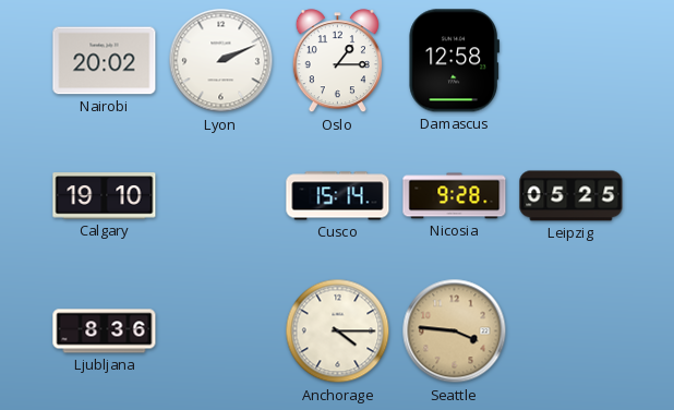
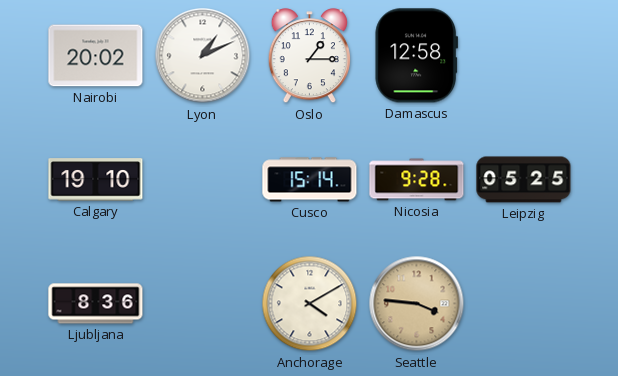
Lyon: 2:11 -> 1:11 (203, 56)
Anchorage: 4:15 -> 4:10 (310, 304)
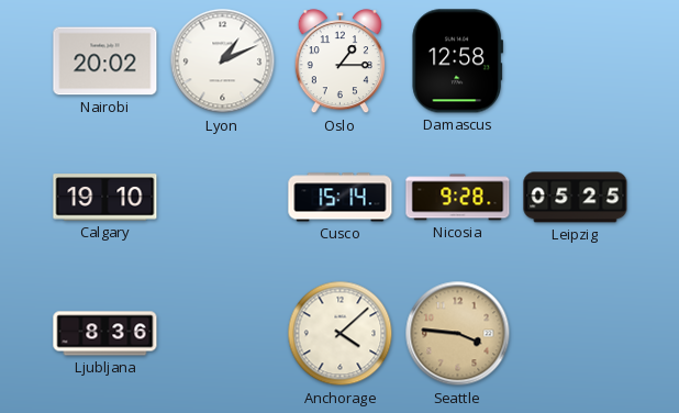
Anchorage: 4:10 -> 4:08 (341, 334)
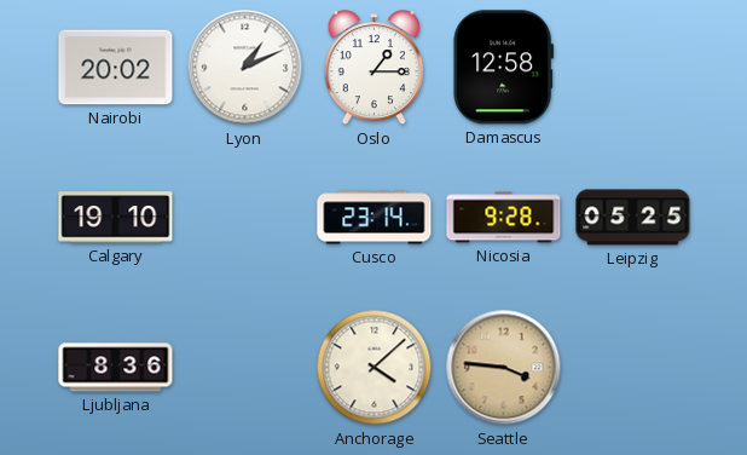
Cusco: 15:14 -> 23:14 (375, 218)
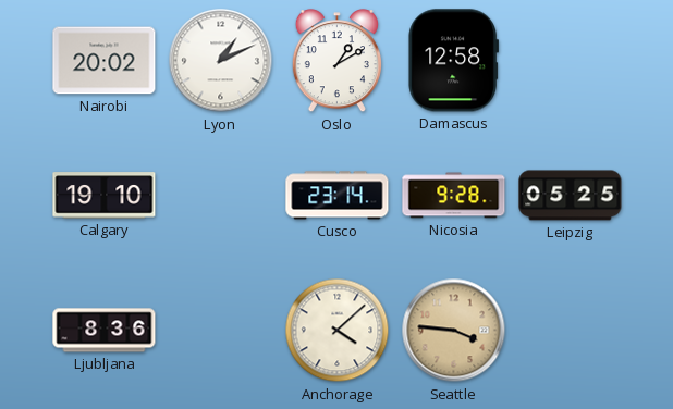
Oslo: 1:15 -> 1:10 (337, 61)
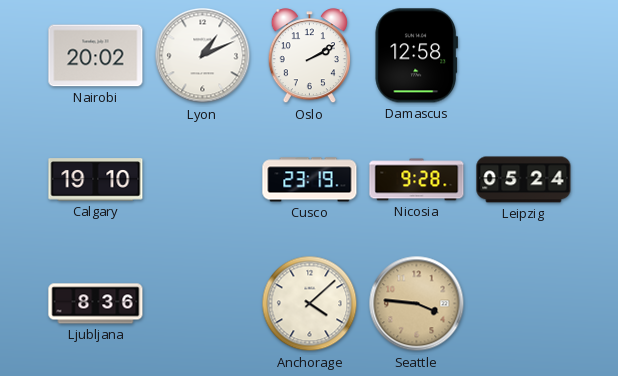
Oslo: 1:10 -> 2:10 (309, 56)
Cusco: 23:14 -> 23:19 (310, 180)
Leipzig: 05:25 -> 05:24 (524, 180)
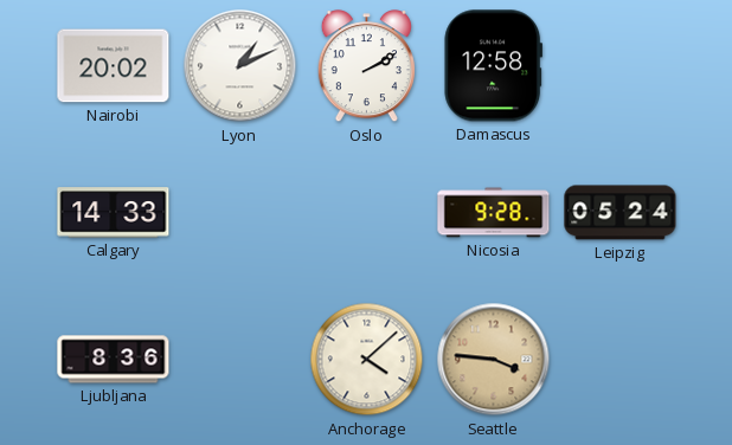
Calgary: 19:10 -> 14:33 (114, 213)
Cusco: 23:19 -> none (310, 180)
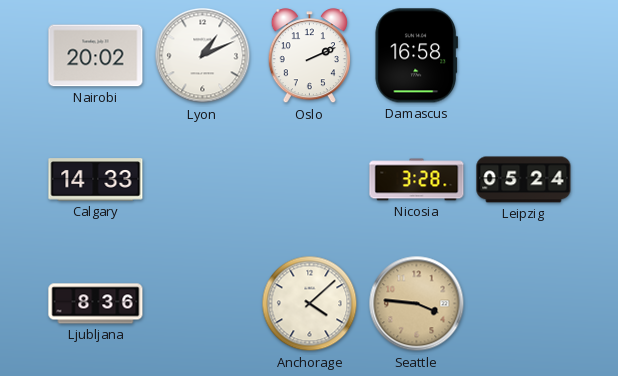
Oslo: 2:10 -> 2:11 (309, 56)
Damascus: 12:58 -> 16:58 (417, 56)
Nicosia: 9:28 -> 3:28 (417, 180)
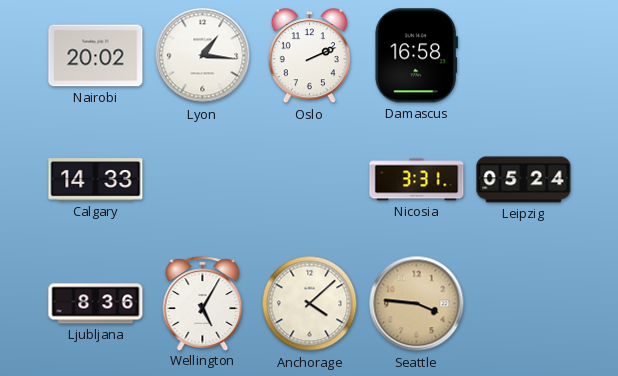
Lyon: 1:11 -> 1:16 (203, 56)
Nicosia: 3:28 -> 3:31 (417, 180)
Wellington: none -> 5:05 (203, 303)
